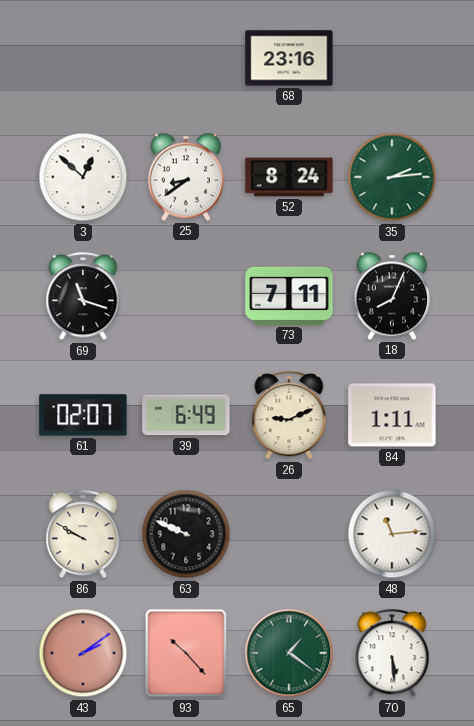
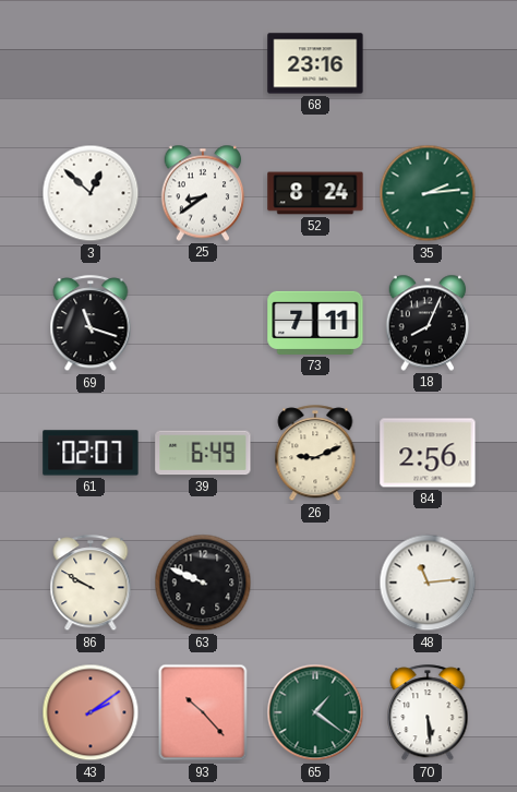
84: 1:11 -> 2:56 (428, 453)
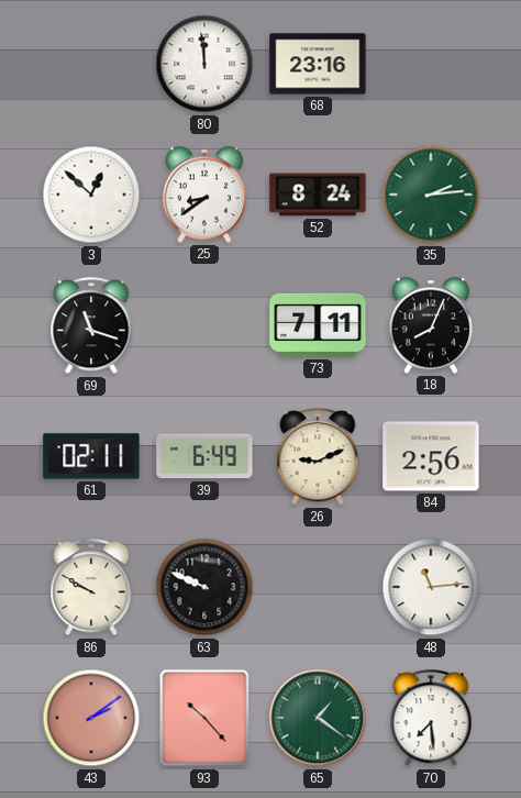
80: none -> 11:59 (204, 64)
61: 02:07 -> 02:11 (91, 456)
70: 5:29 -> 7:29 (431, 719)
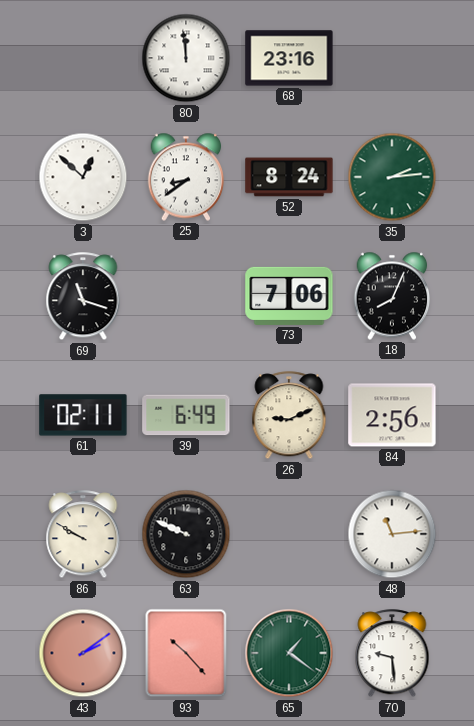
73: 7:11 -> 7:06 (289, 296)
70: 7:29 -> 9:29 (392, 654)
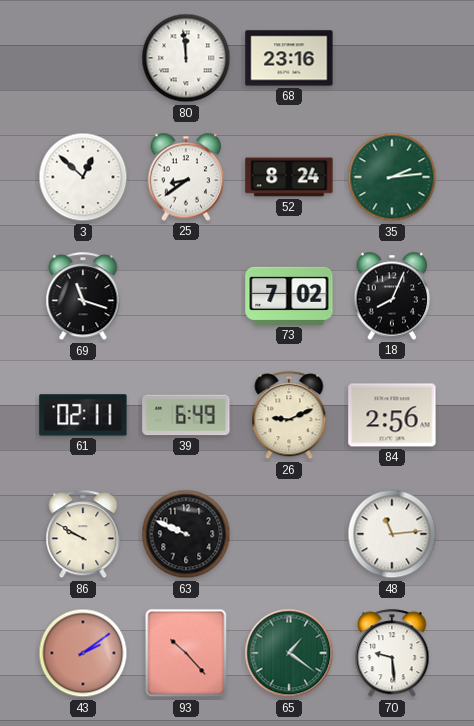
73: 7:06 -> 7:02 (289, 296)
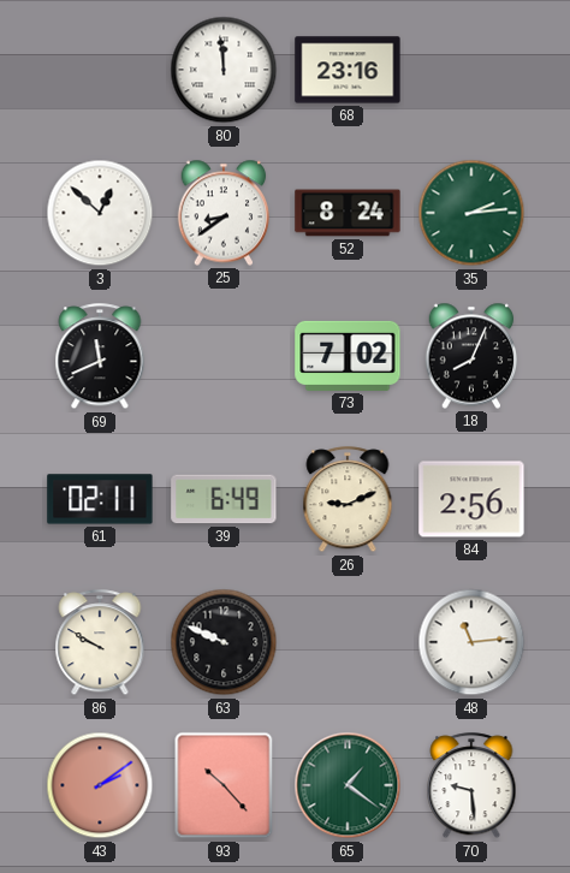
69: 11:18 -> 11:41 (100, 357)
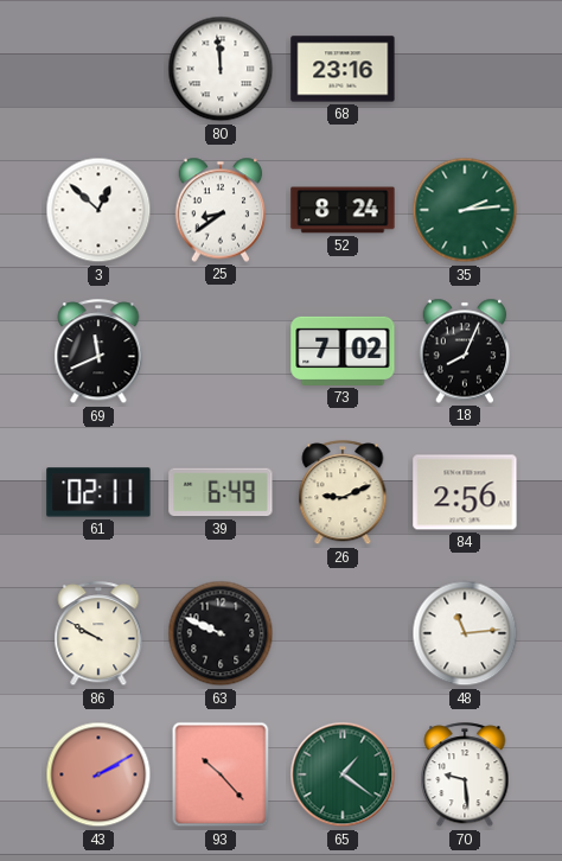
43: 2:09 -> 2:10 (98, 774)
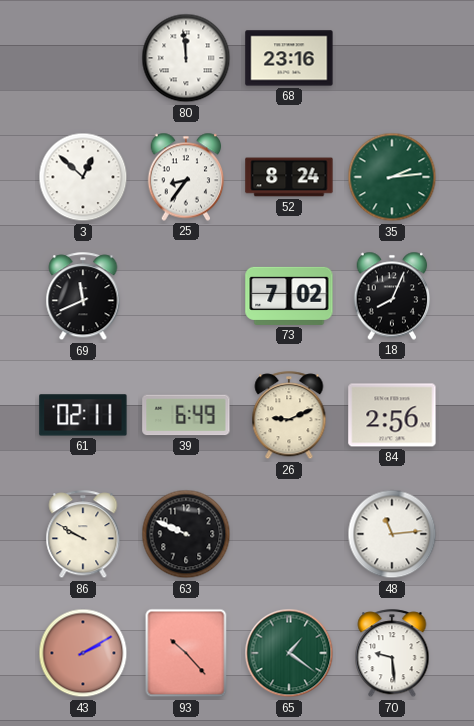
25: 8:39 -> 8:36 (186, 177)
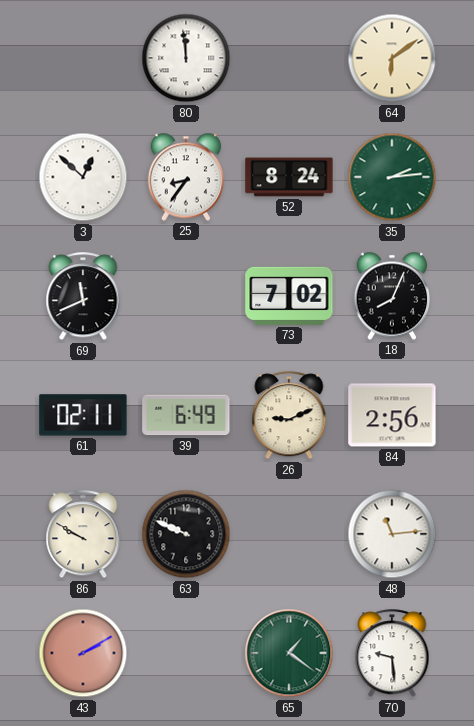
68: 23:16 -> none (289, 58)
64: none -> 6:09 (392, 58)
93: 10:23 -> none (186, 653)
